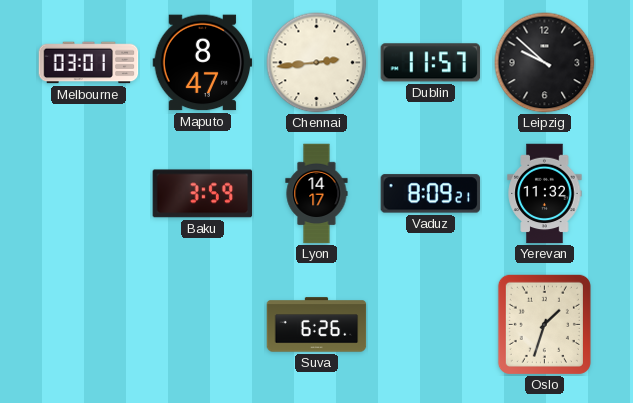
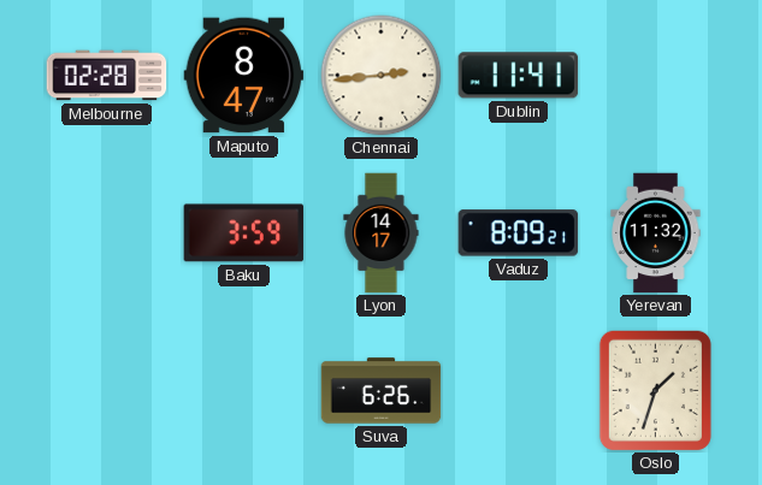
Melbourne: 03:01 -> 02:28 (107, 76)
Dublin: 11:57 -> 11:41 (519, 76)
Leipzig: 9:52 -> none (545, 63)
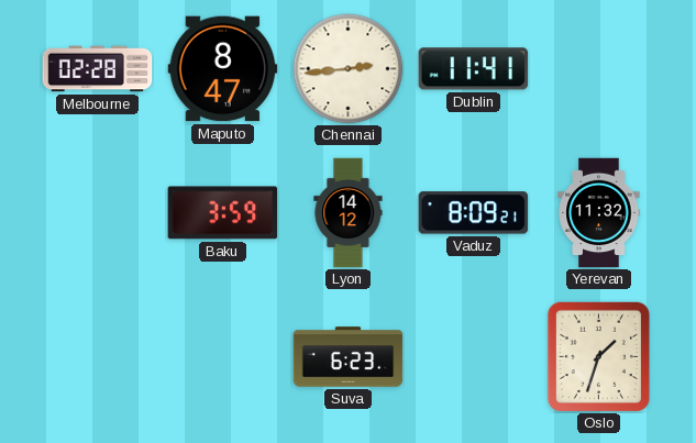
Lyon: 14:17 -> 14:12 (349, 213)
Suva: 6:26 -> 6:23 (349, 357)
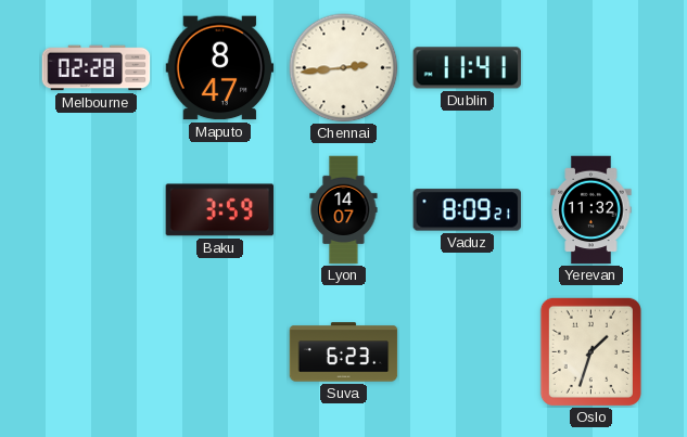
Lyon: 14:12 -> 14:07 (344, 210)
